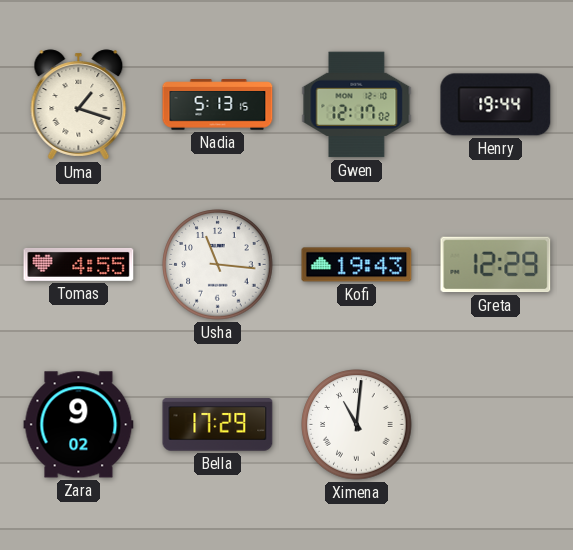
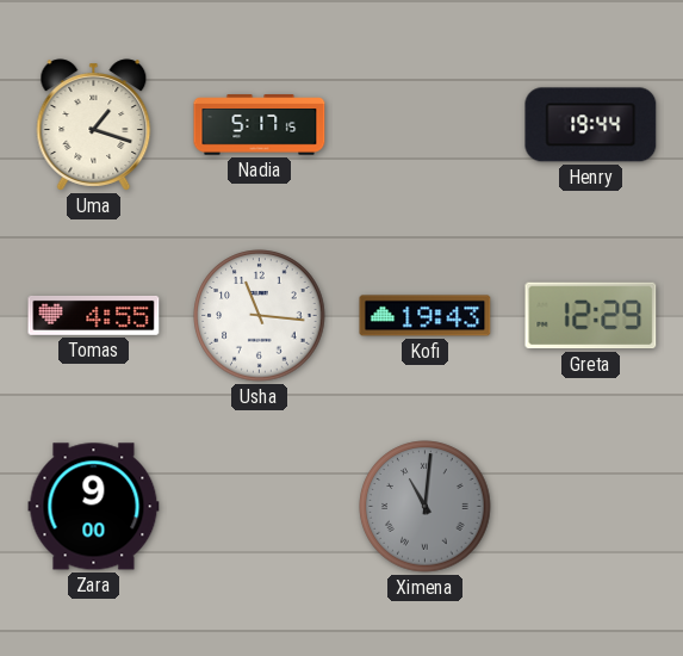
Nadia: 5:13 -> 5:17 (260, 125)
Gwen: 12:17 -> none (357, 105)
Zara: 9:02 -> 9:00 (94, 507)
Bella: 17:29 -> none (218, 425)
Ximena dial: white -> grey (426, 507)
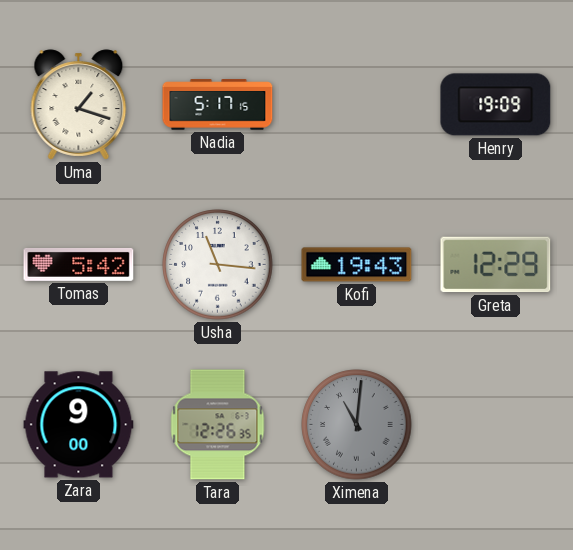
Henry: 19:44 -> 19:09 (496, 105)
Tomas: 4:55 -> 5:42 (79, 264)
Tara: none -> 12:26 (218, 425)
